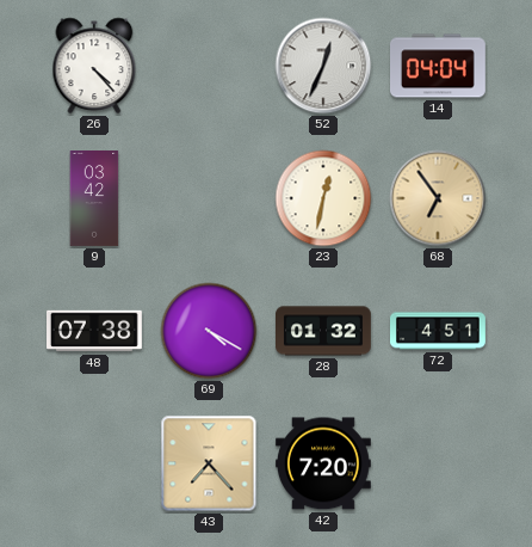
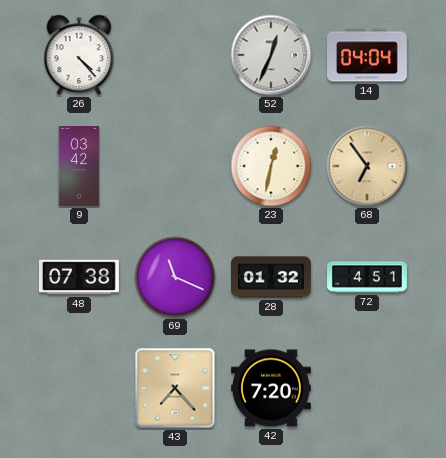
69: 4:20 -> 11:19 (175, 277)
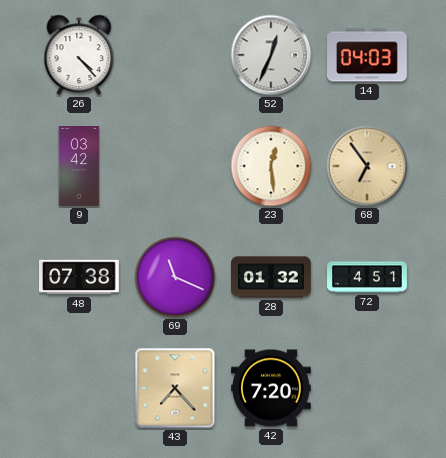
14: 04:04 -> 04:03 (368, 55)
23: 12:32 -> 12:29 (271, 166)
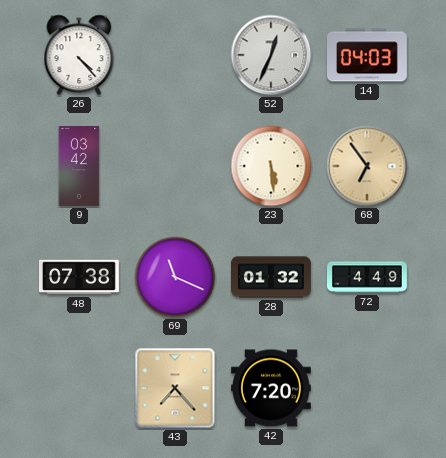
23: 12:29 -> 5:29 (271, 166)
72: 4:51 -> 4:49 (368, 277)
